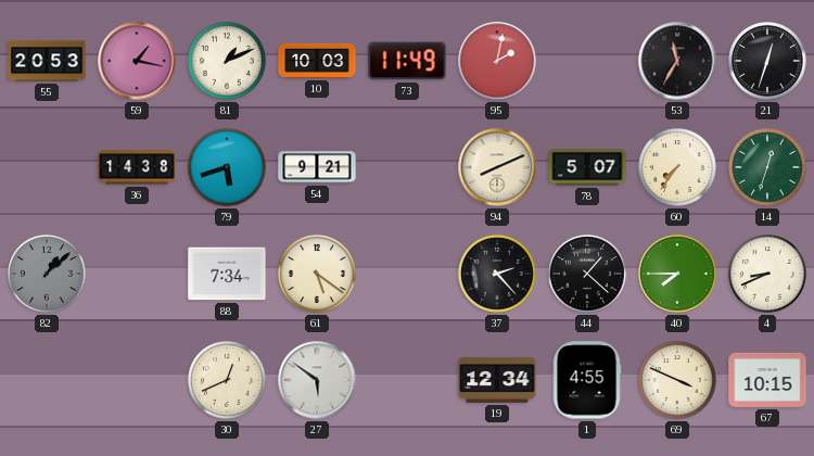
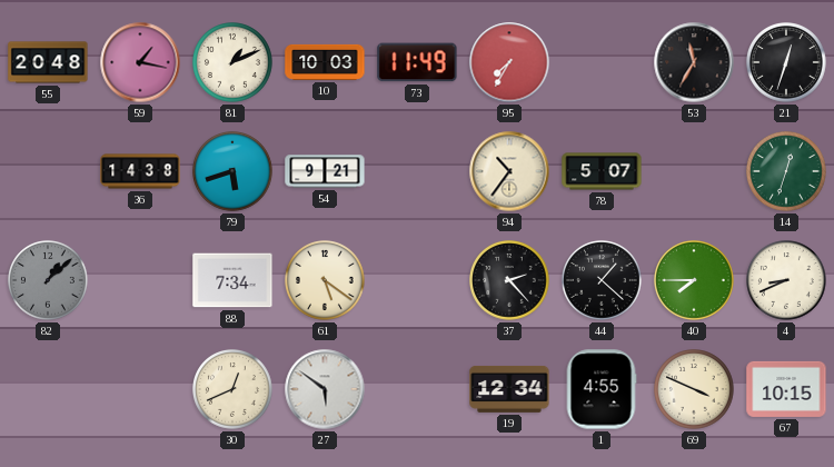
55: 20:53 -> 20:48 (48, 62)
95: 2:02 -> 7:35 (509, 62)
94: 8:11 -> 10:36 (509, 171)
60: 7:36 -> none (678, 168)
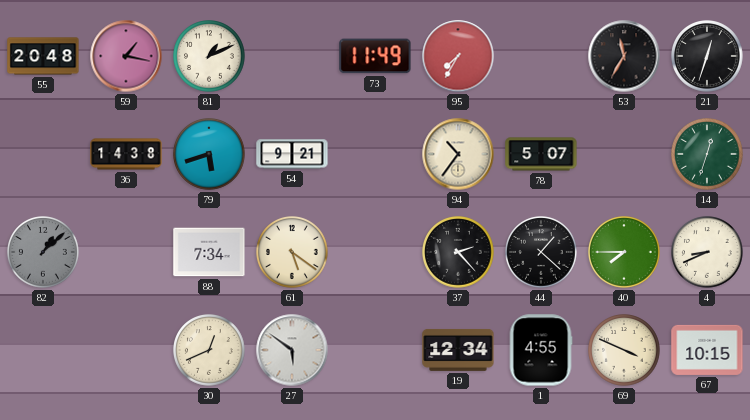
10: 10:03 -> none (325, 62)
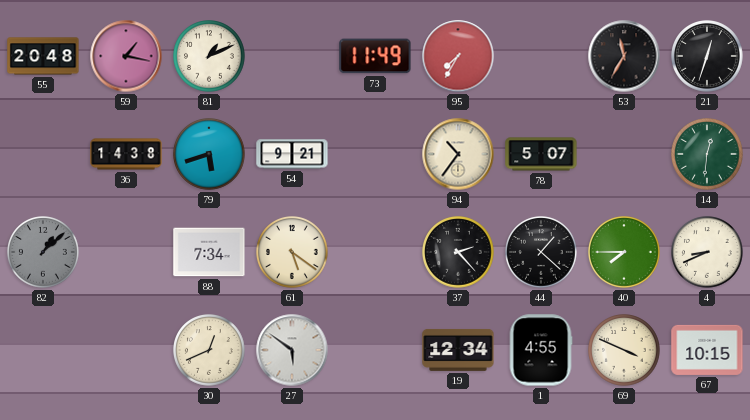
14: 12:33 -> 12:31 (708, 155)
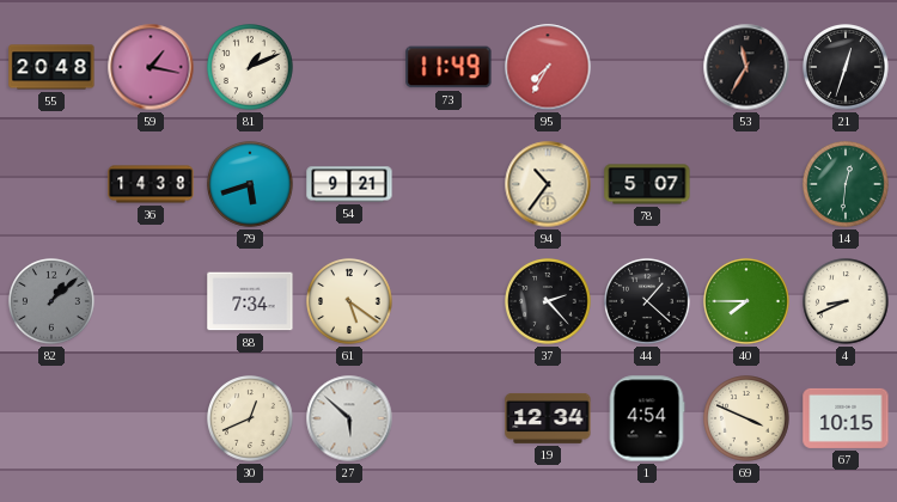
27: 5:51 -> 5:52 (349, 418)
1: 4:55 -> 4:54 (647, 418)
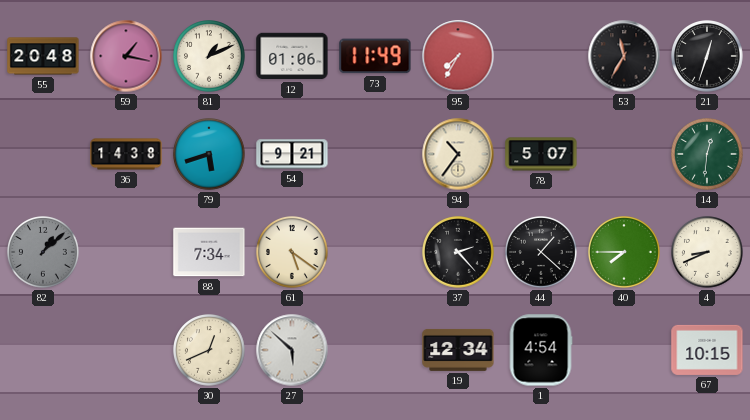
12: none -> 01:06 (292, 56)
69: 3:49 -> none (747, 420)
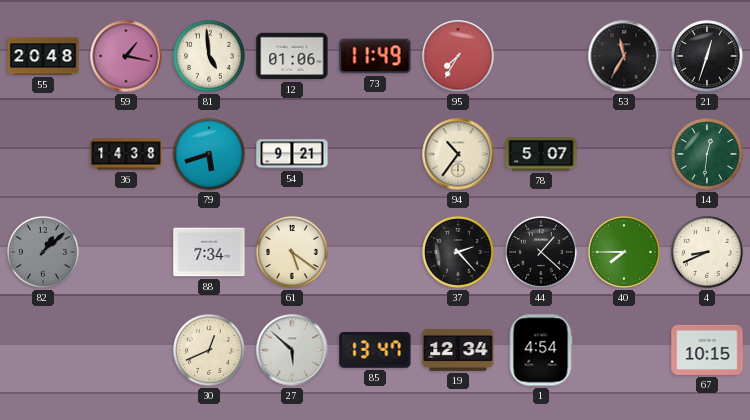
81: 1:11 -> 4:59 (210, 57)
85: none -> 13:47 (375, 350)
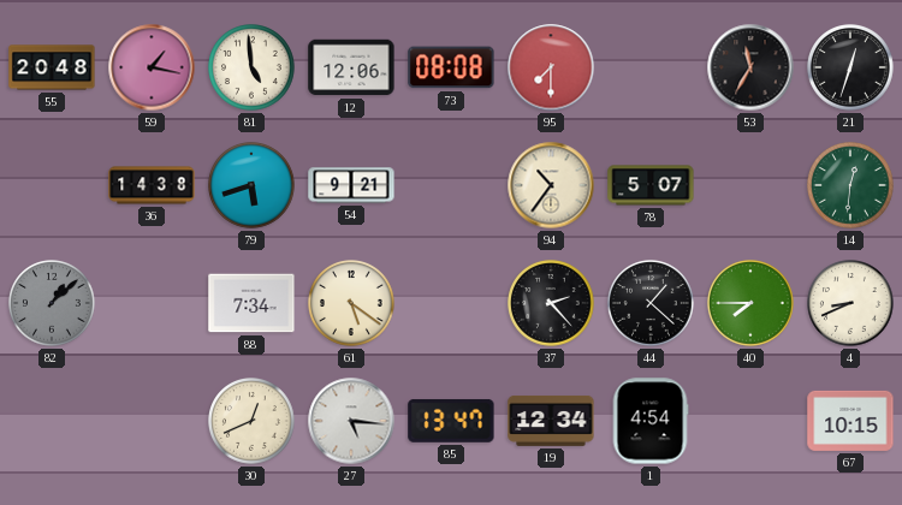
12: 01:06 -> 12:06 (351, 67)
73: 11:49 -> 08:08 (451, 67)
95: 7:35 -> 7:30 (551, 67)
27: 5:52 -> 5:16 (351, 421)
